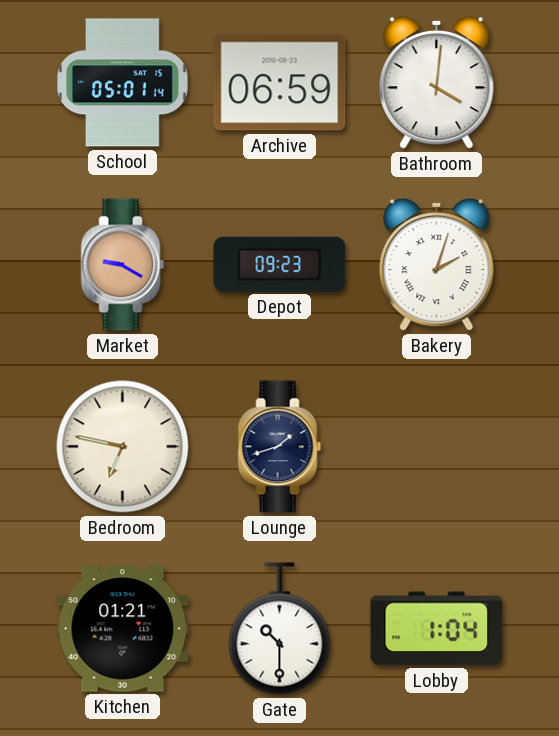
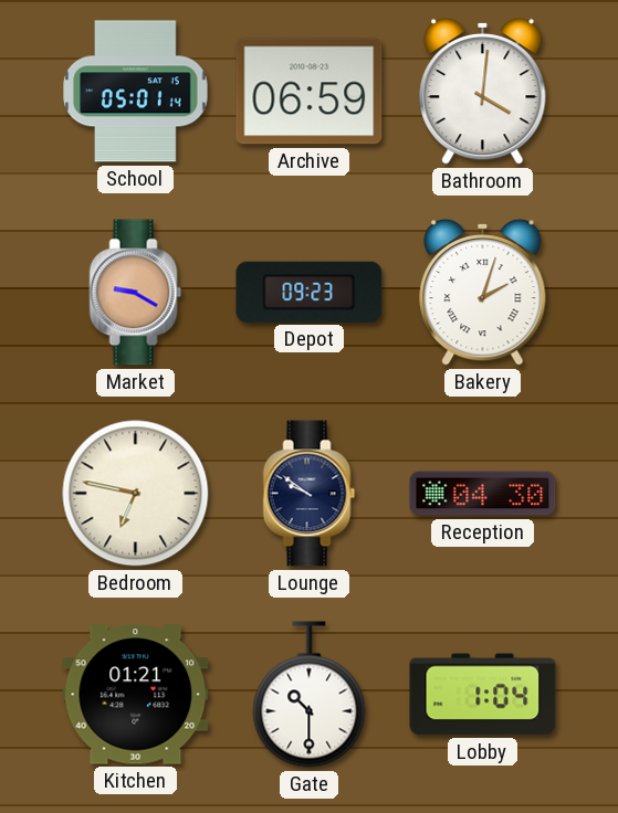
Lounge: 1:42 -> 9:51 (310, 494)
Reception: none -> 04:30 (483, 494)
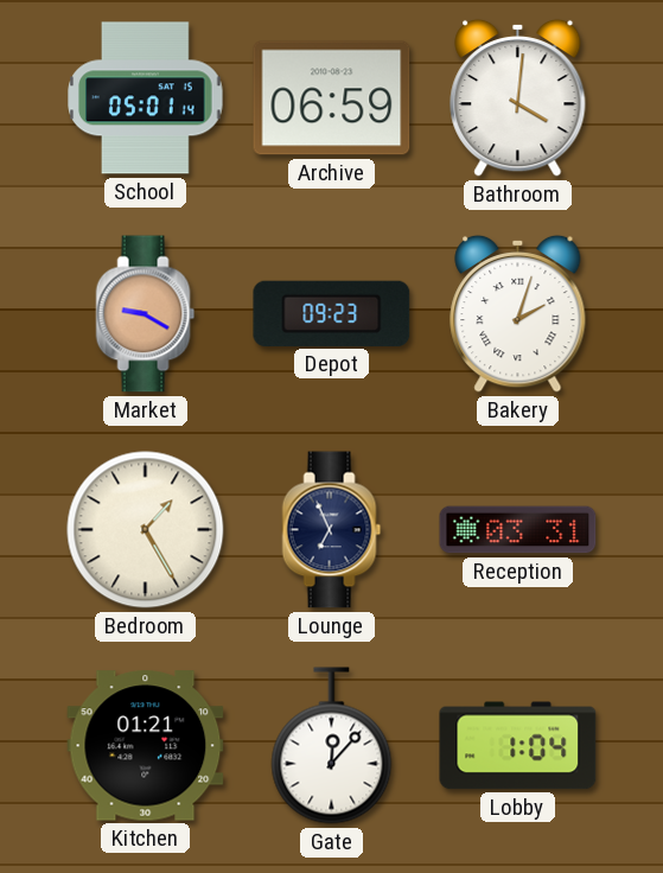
Bedroom: 6:47 -> 1:25 (146, 530)
Lounge: 9:51 -> 6:56 (332, 530)
Reception: 04:30 -> 03:31 (518, 530)
Gate: 10:30 -> 12:07 (332, 746)
